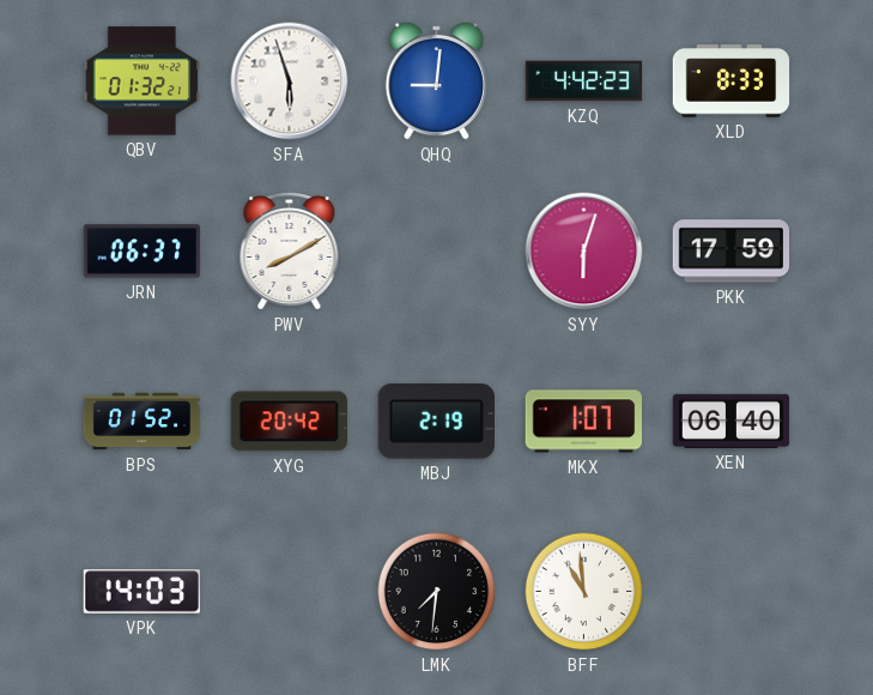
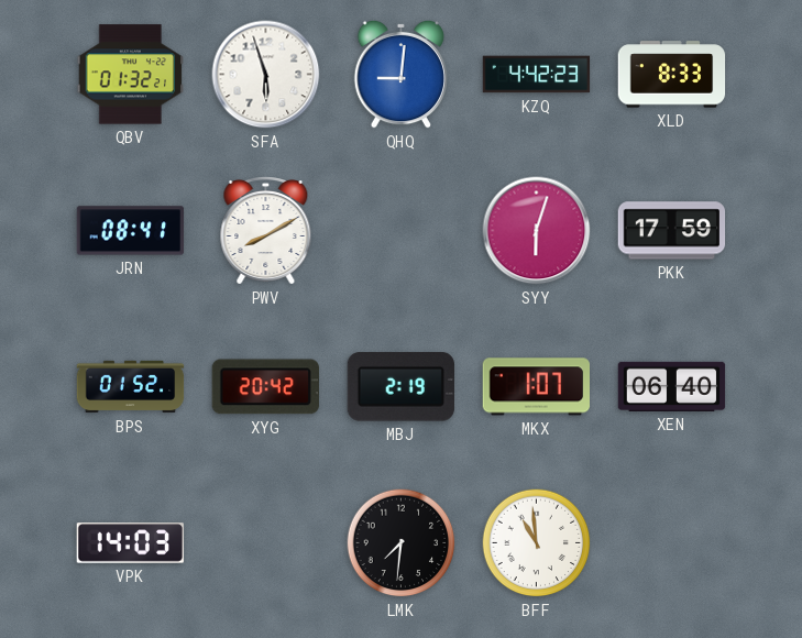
JRN: 06:37 -> 08:41 (131, 231)
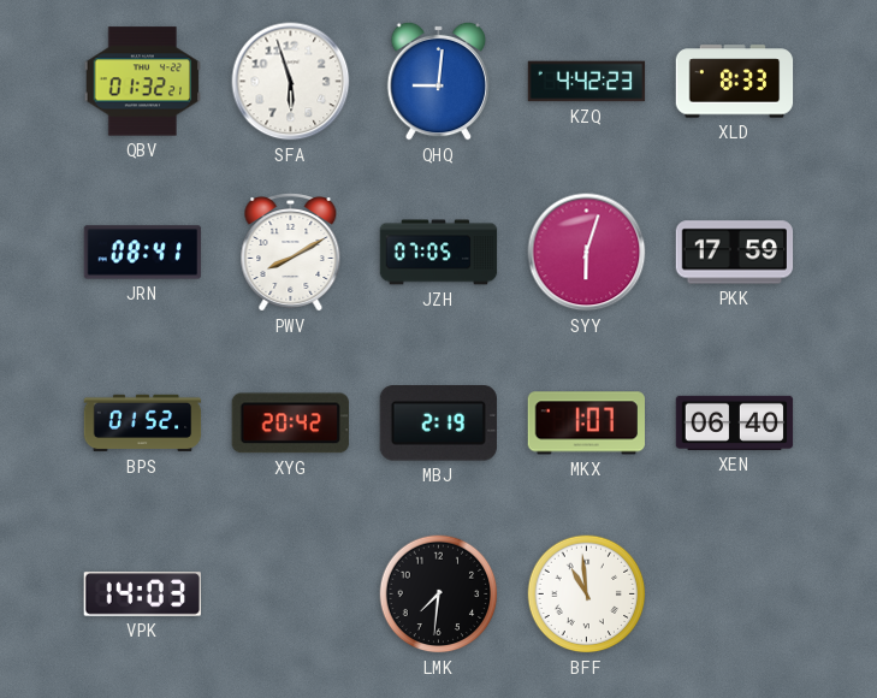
JZH: none -> 07:05 (439, 253)
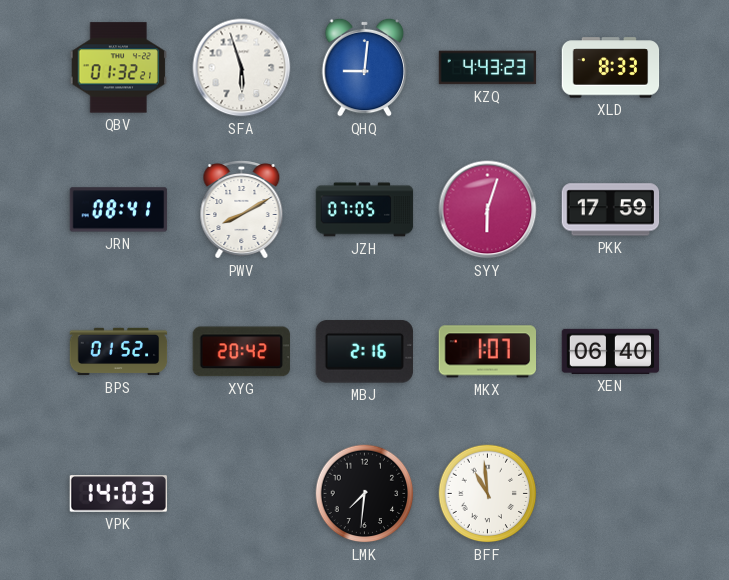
KZQ: 4:42 -> 4:43 (488, 68)
MBJ: 2:19 -> 2:16 (364, 352)
